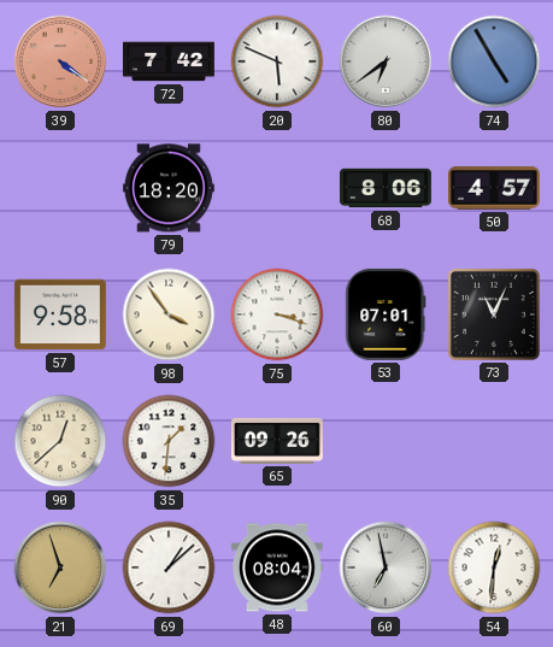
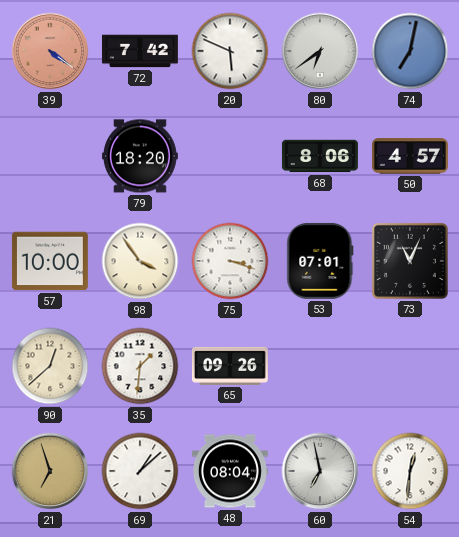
74: 4:55 -> 7:02 (410, 51)
57: 9:58 -> 10:00 (50, 261)
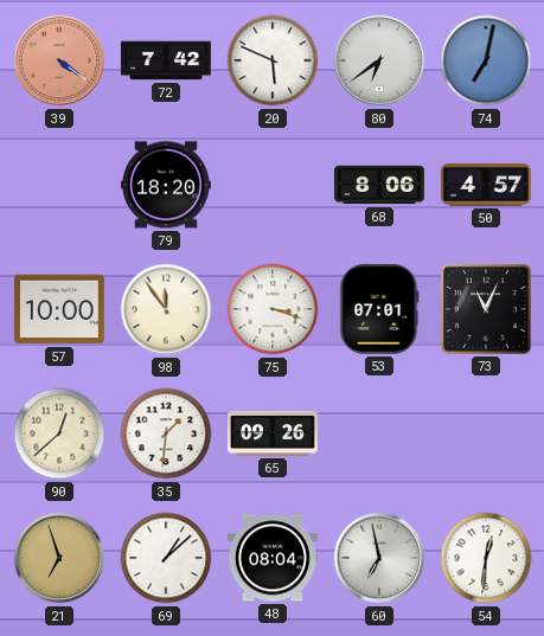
98: 3:54 -> 11:54 (166, 309)
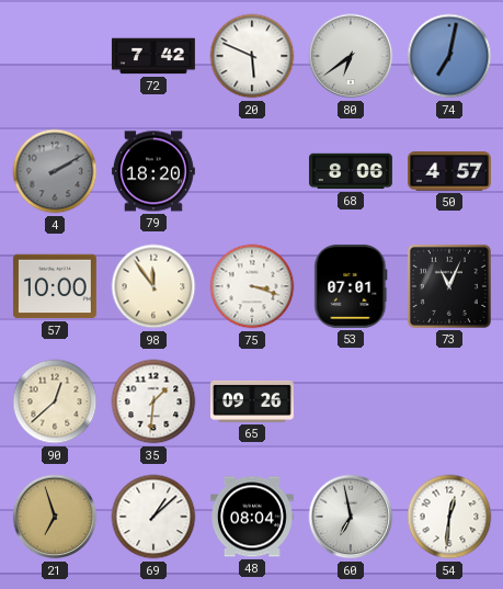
39: 4:21 -> none (59, 60)
4: none -> 2:10 (55, 171)
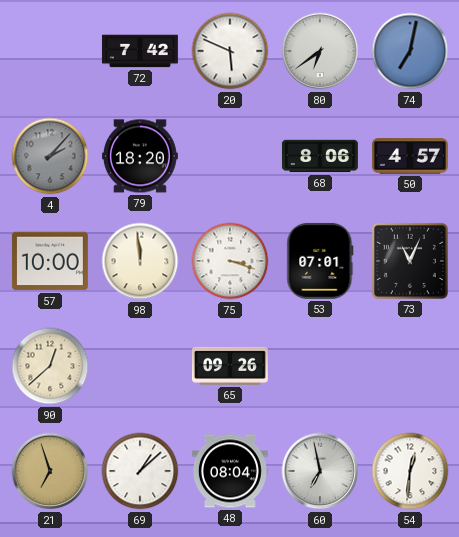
4: 2:10 -> 2:07 (50, 156)
98: 11:54 -> 11:59 (140, 261)
35: 1:31 -> none (153, 401)
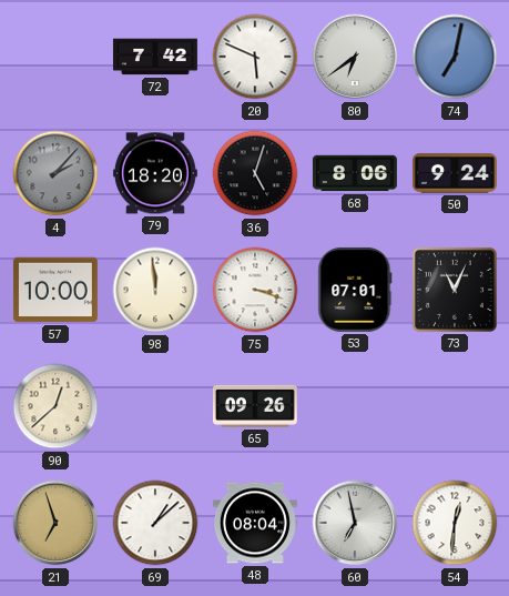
36: none -> 5:03 (255, 173)
50: 4:57 -> 9:24 (455, 173)
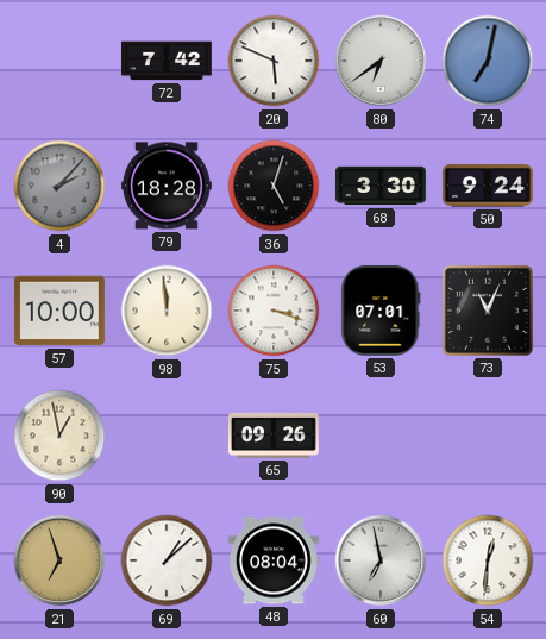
79: 18:20 -> 18:28 (167, 186)
68: 8:06 -> 3:30 (381, 186)
90: 12:38 -> 12:58 (59, 436)
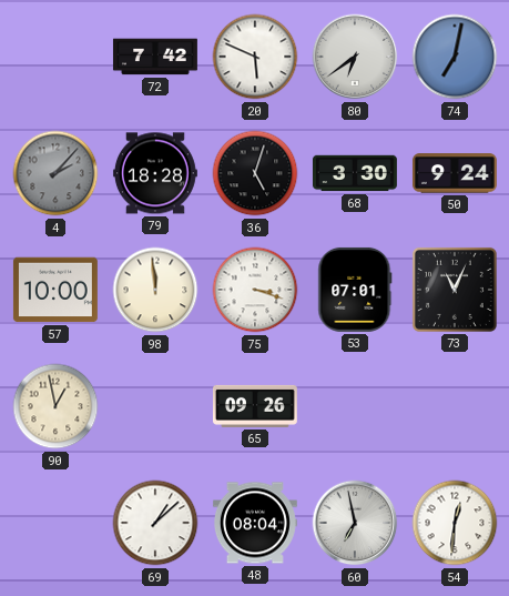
21: 6:57 -> none (59, 560)
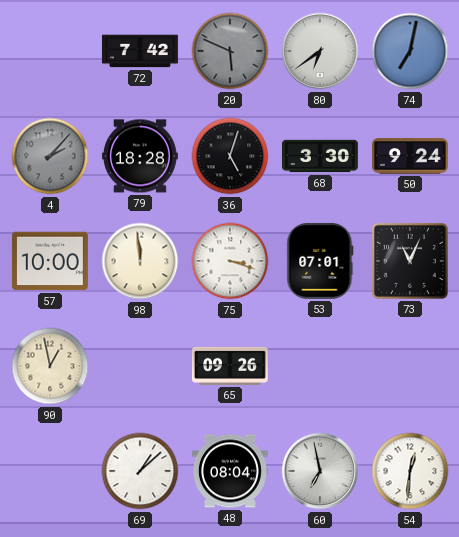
20 dial: white -> grey (230, 51)
